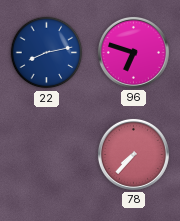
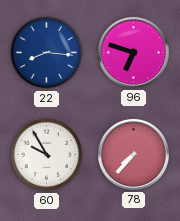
22: 8:13 -> 8:16 (47, 53)
60: none -> 9:55 (47, 155)
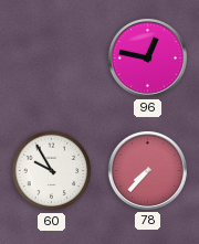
22: 8:16 -> none (47, 53)
96: 6:48 -> 12:47 (147, 57)
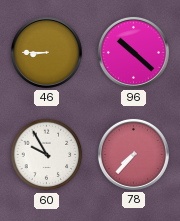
46: none -> 8:45 (46, 52)
96: 12:47 -> 10:22 (133, 52)
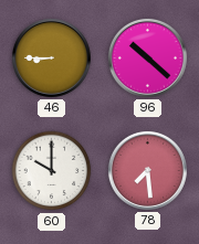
60: 9:55 -> 10:00 (52, 171)
78: 7:37 -> 7:29 (147, 170)
